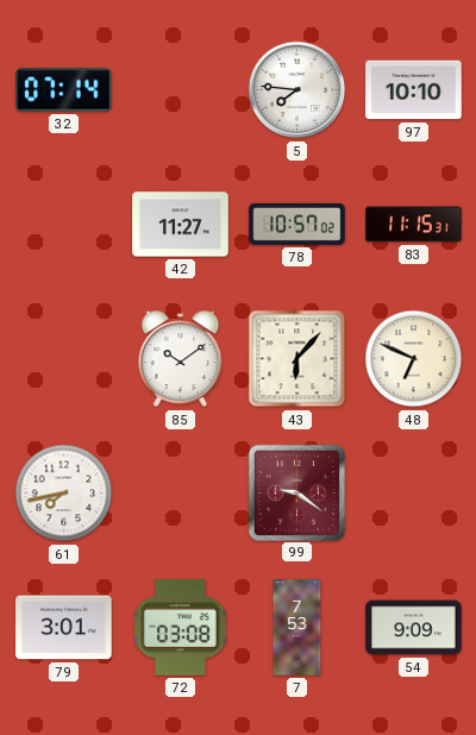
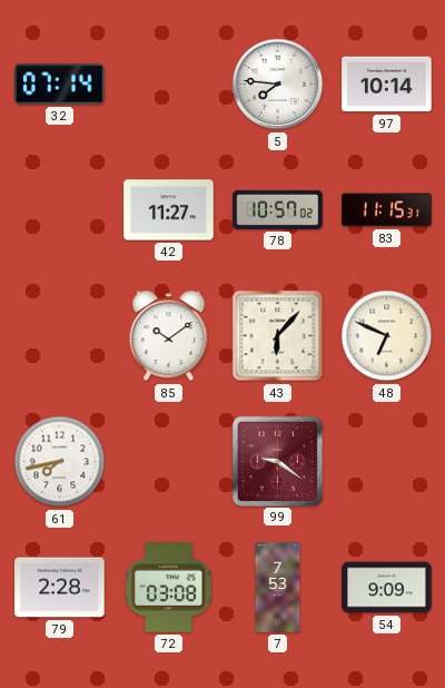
97: 10:10 -> 10:14 (387, 85)
79: 3:01 -> 2:28 (60, 588)
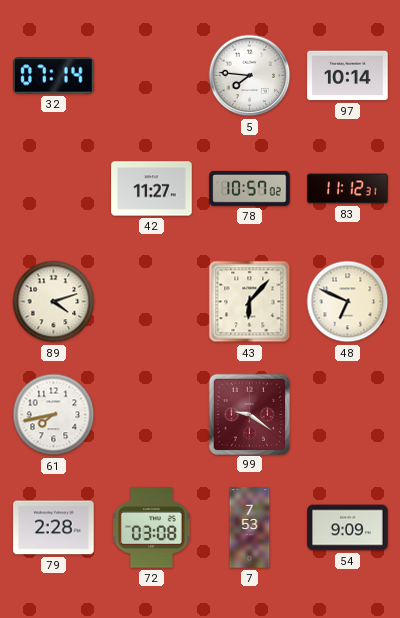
83: 11:15 -> 11:12 (348, 189)
89: none -> 4:12 (54, 302)
85: 10:09 -> none (169, 336)
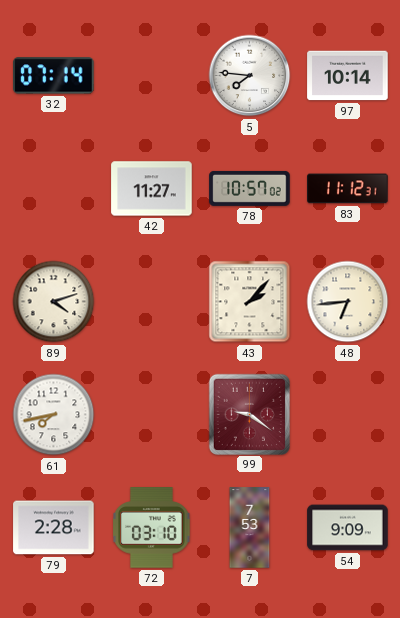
43: 6:07 -> 2:07 (250, 302)
48: 6:49 -> 6:44 (348, 302)
72: 03:08 -> 03:10 (152, 528)
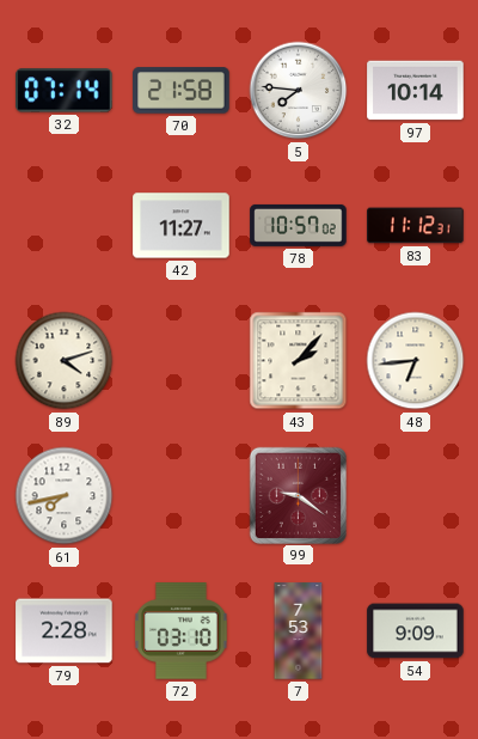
70: none -> 21:58 (182, 91)
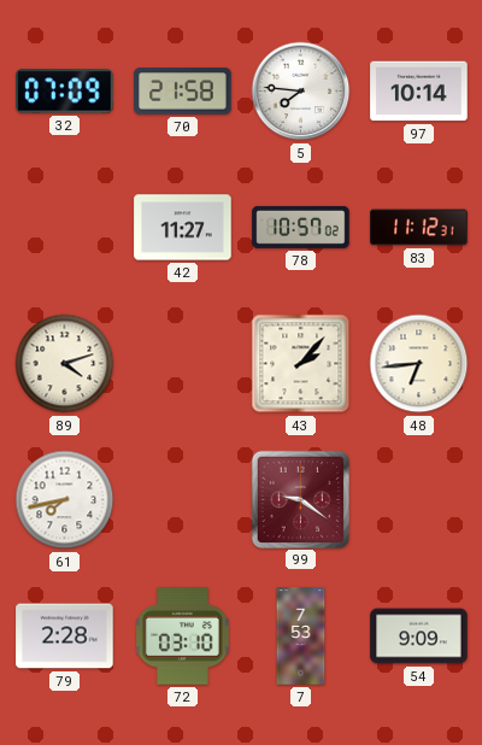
32: 07:14 -> 07:09 (65, 92)
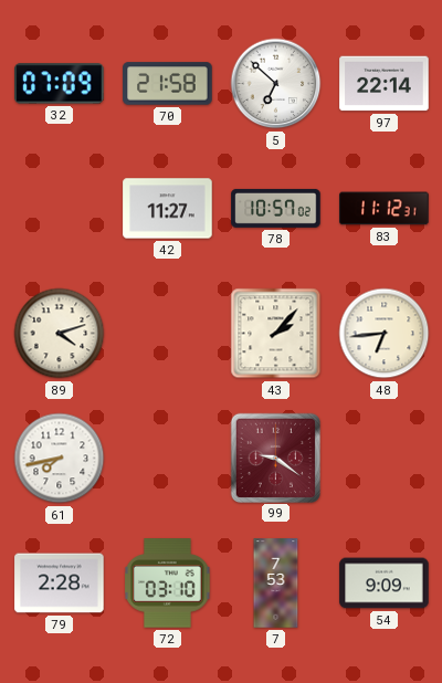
5: 7:46 -> 6:52 (276, 84)
97: 10:14 -> 22:14 (385, 84)
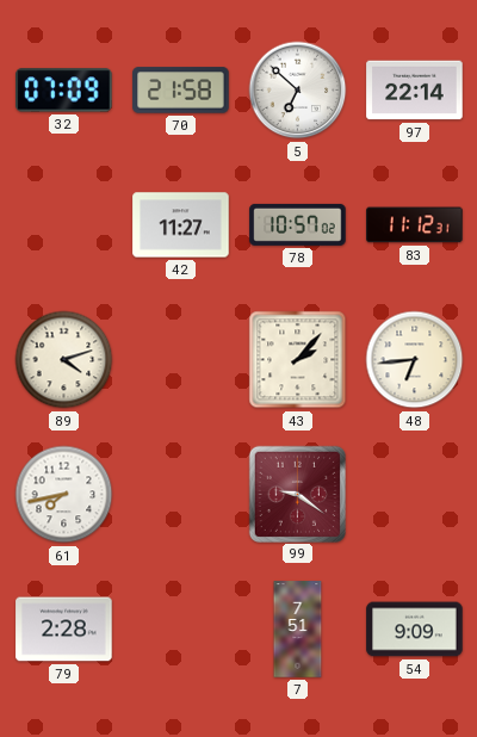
72: 03:10 -> none (168, 584)
7: 7:53 -> 7:51 (298, 630)
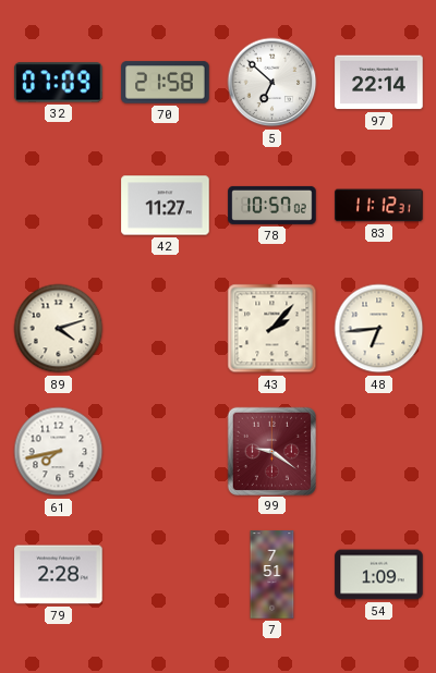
54: 9:09 -> 1:09 (379, 575)
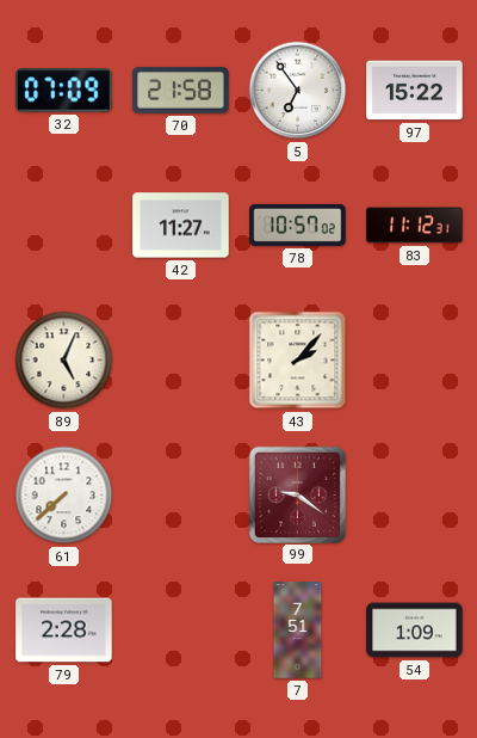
5: 6:52 -> 6:54 (298, 91)
97: 22:14 -> 15:22 (415, 91)
89: 4:12 -> 5:04 (64, 361)
48: 6:44 -> none (379, 329)
61: 7:43 -> 7:38 (64, 496)
